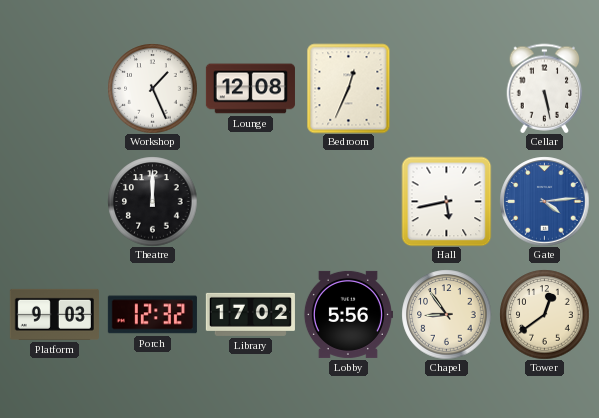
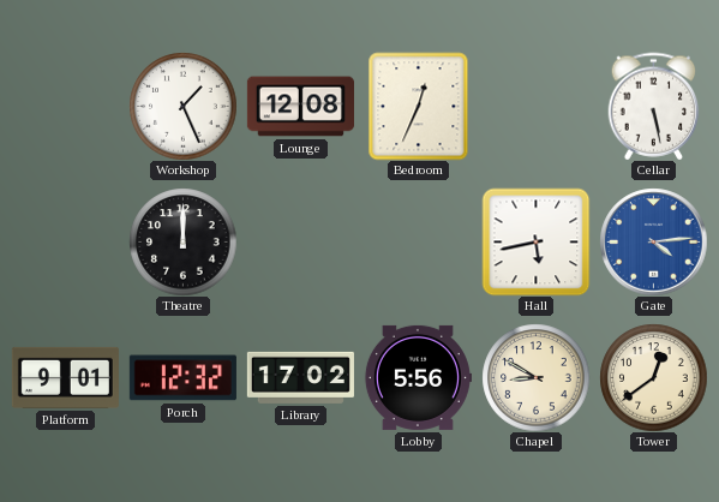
Platform: 9:03 -> 9:01 (65, 377)
Chapel: 8:54 -> 8:50 (535, 377)
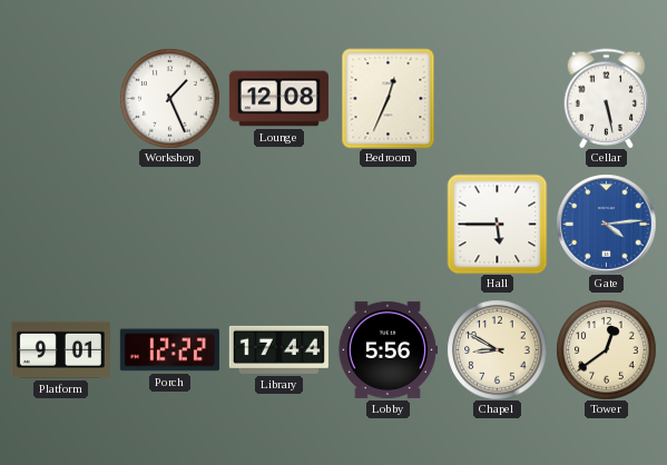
Theatre: 12:00 -> none (182, 241)
Hall: 5:43 -> 5:45 (497, 224)
Porch: 12:32 -> 12:22 (169, 350)
Library: 17:02 -> 17:44 (278, 349)
